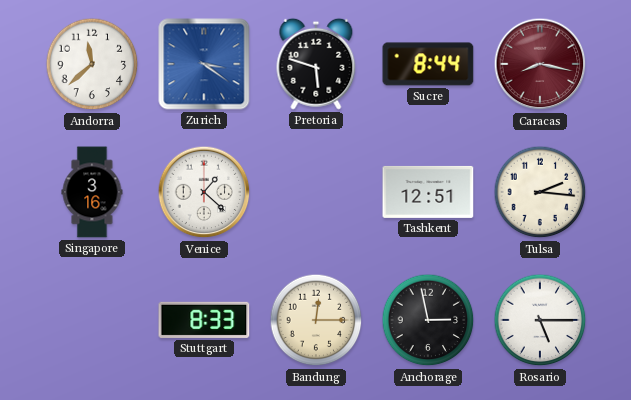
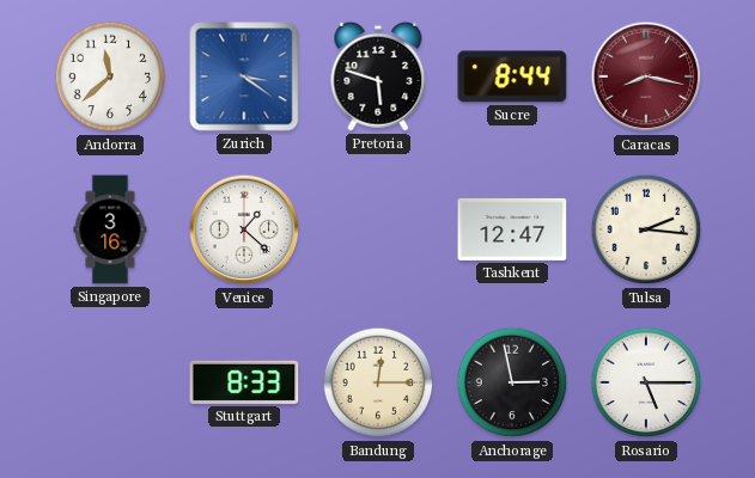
Tashkent: 12:51 -> 12:47 (512, 229)
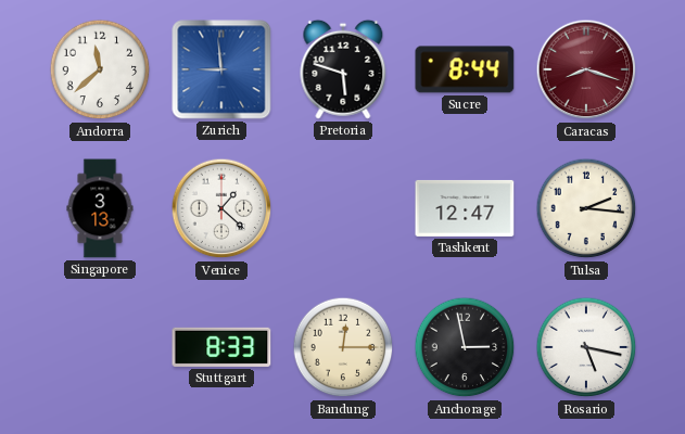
Zurich: 3:21 -> 8:59 (221, 69)
Caracas: 8:17 -> 8:18 (586, 69)
Singapore: 3:16 -> 3:13 (100, 208)
Rosario: 5:15 -> 5:17 (586, 347)
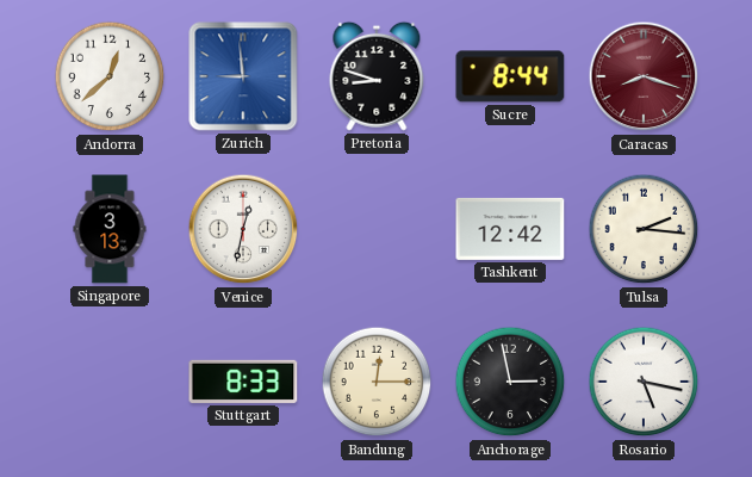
Andorra: 11:38 -> 12:38 (110, 76)
Pretoria: 5:48 -> 8:48 (377, 76)
Venice: 1:22 -> 12:32 (243, 229)
Tashkent: 12:47 -> 12:42 (510, 229)
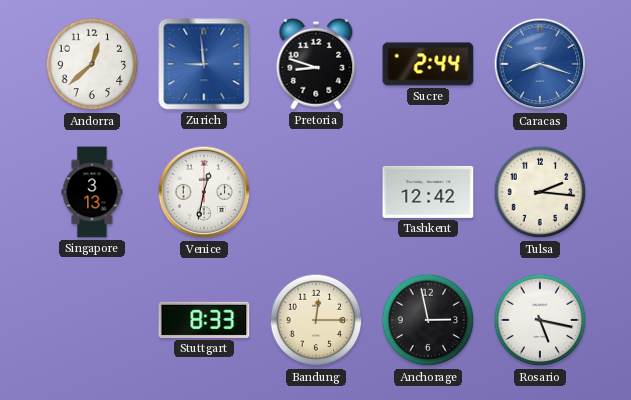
Sucre: 8:44 -> 2:44 (428, 64)
Caracas dial: burgundy -> blue (540, 64)
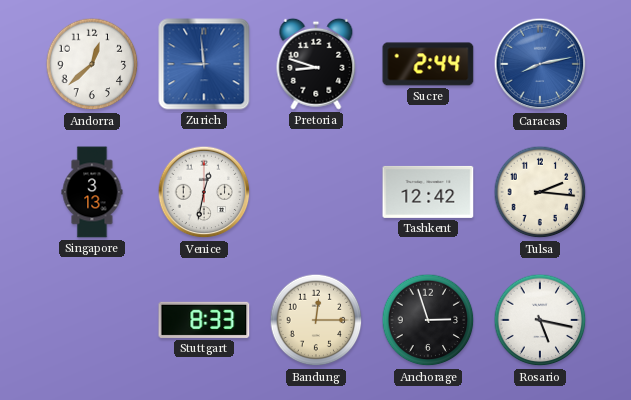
Caracas: 8:18 -> 8:13 (540, 64)
Anchorage: 2:58 -> 2:57 (428, 320)
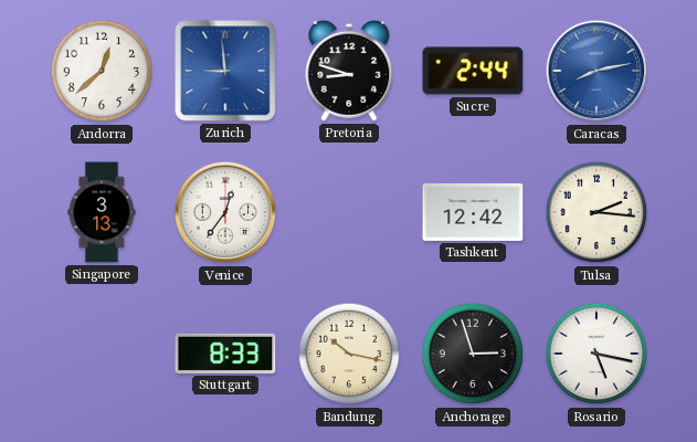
Venice: 12:32 -> 12:36 (225, 212)
Bandung: 12:15 -> 10:17 (349, 354)
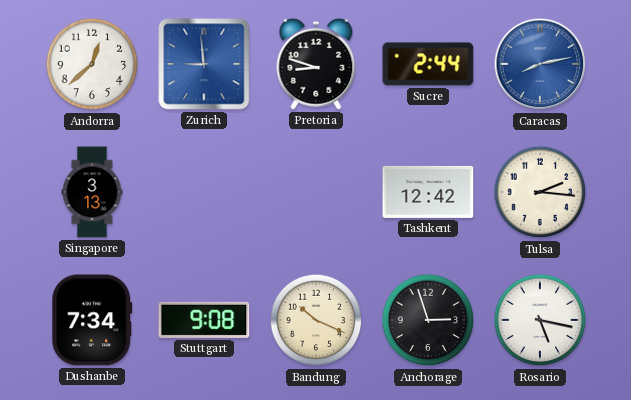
Venice: 12:36 -> none (225, 212)
Dushanbe: none -> 7:34 (92, 320)
Stuttgart: 8:33 -> 9:08 (204, 320)
Bandung: 10:17 -> 10:19 (316, 320)
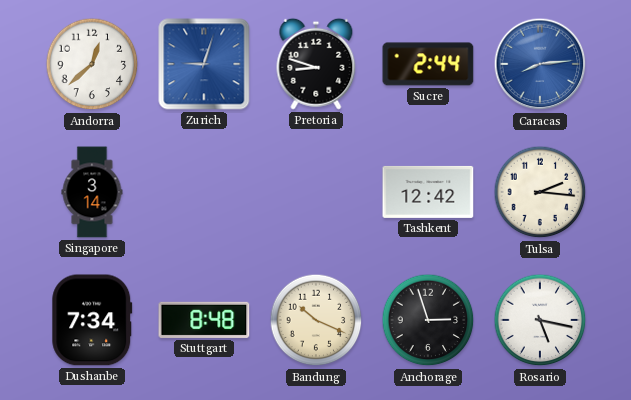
Zurich: 8:59 -> 9:03 (204, 64)
Caracas: 8:13 -> 8:14 (540, 64)
Singapore: 3:13 -> 3:14 (92, 192)
Stuttgart: 9:08 -> 8:48 (204, 320)
